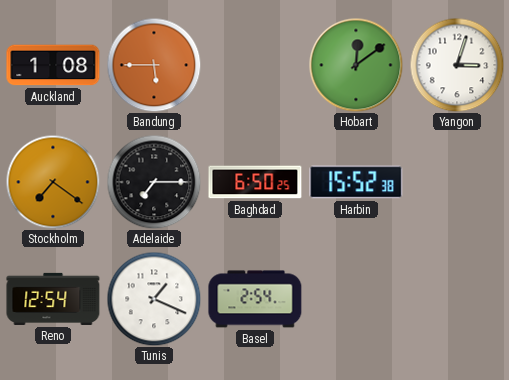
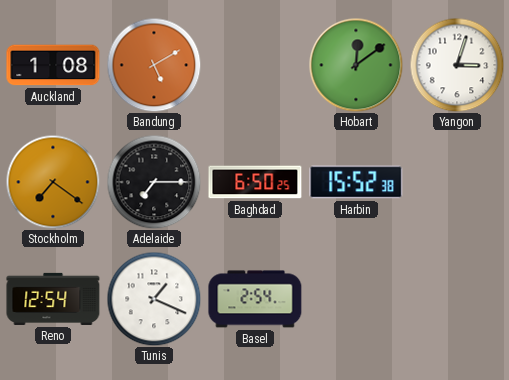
Bandung: 5:45 -> 5:10 (154, 65)
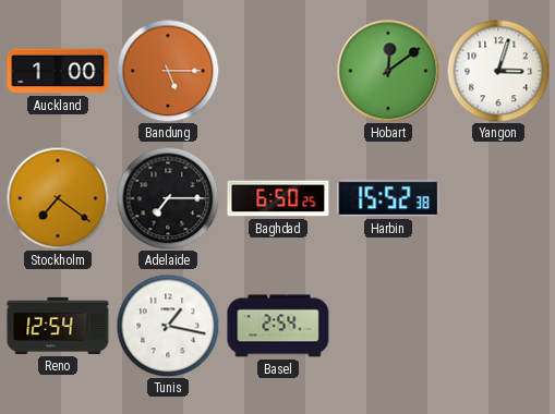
Auckland: 1:08 -> 1:00 (58, 71)
Bandung: 5:10 -> 5:15 (168, 71)
Tunis: 1:19 -> 1:17 (168, 326)
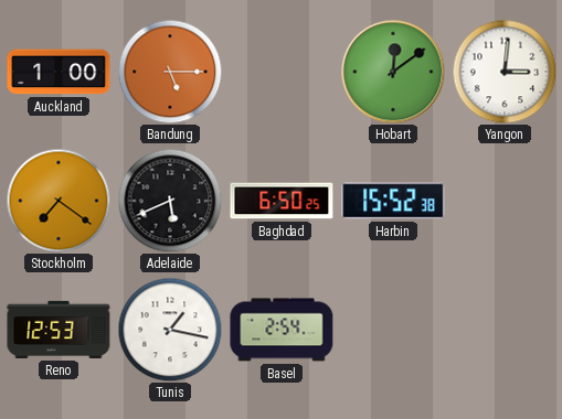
Yangon: 3:03 -> 3:01 (505, 72)
Adelaide: 7:15 -> 5:41 (170, 201)
Reno: 12:54 -> 12:53 (59, 330)
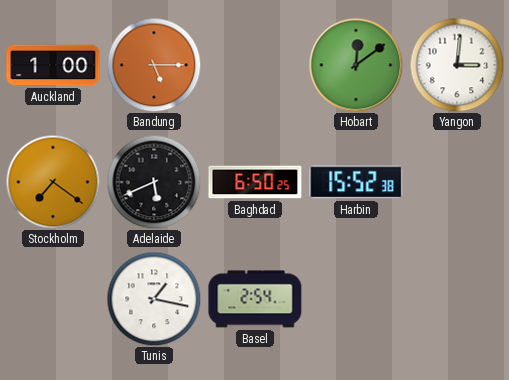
Reno: 12:53 -> none (59, 330)
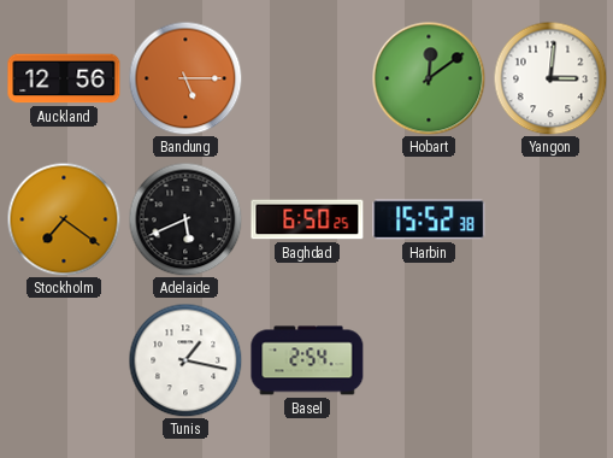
Auckland: 1:00 -> 12:56 (64, 78)
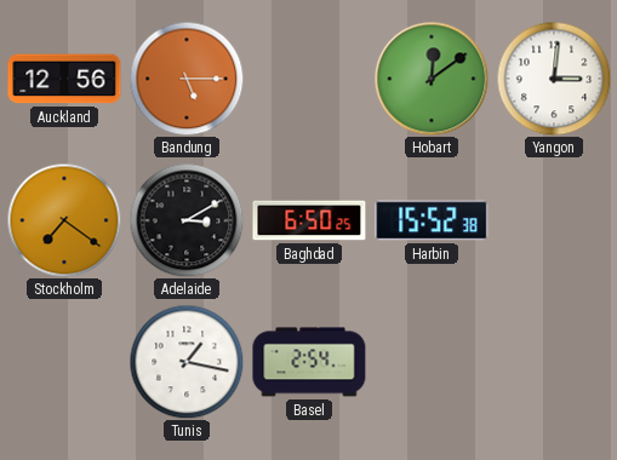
Adelaide: 5:41 -> 3:10 (187, 220)
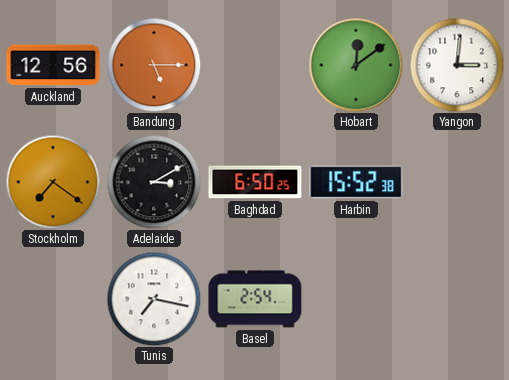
Tunis: 1:17 -> 7:17 (154, 299)
